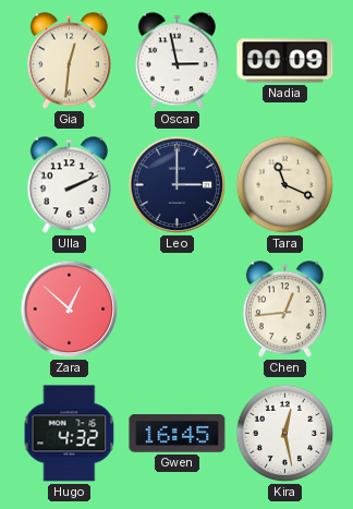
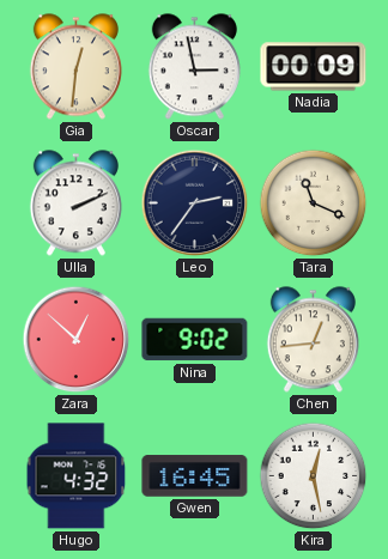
Leo: 3:00 -> 2:36 (195, 203)
Nina: none -> 9:02 (195, 340)
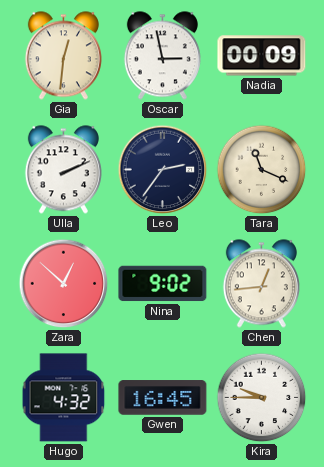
Kira: 12:28 -> 9:45 (262, 398)
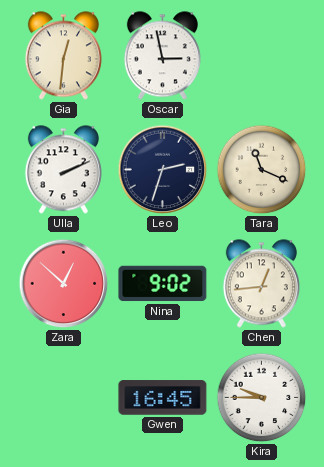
Nadia: 00:09 -> none (262, 56)
Leo: 2:36 -> 2:33 (163, 170)
Hugo: 4:32 -> none (64, 398)
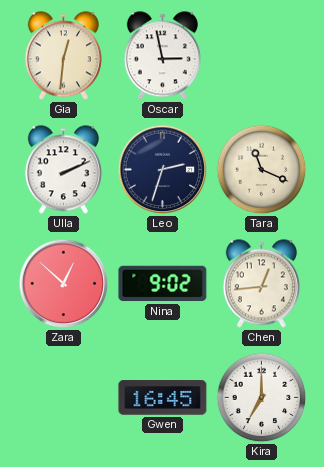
Kira: 9:45 -> 7:00 (262, 398)
